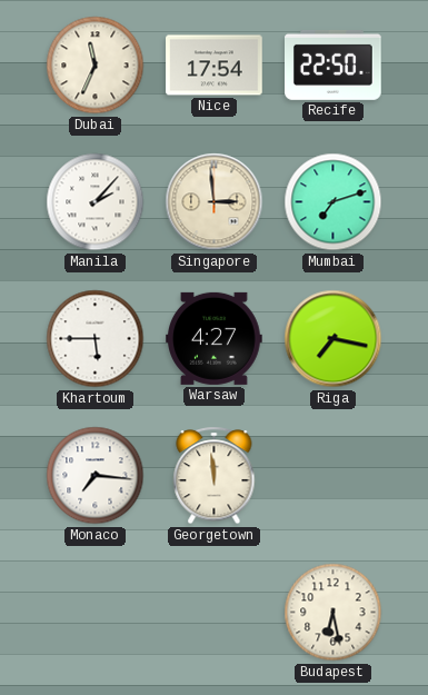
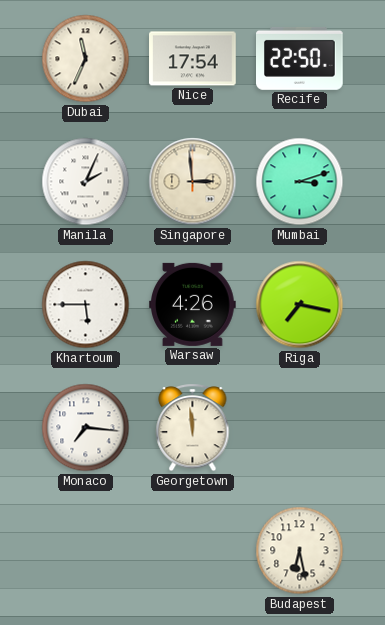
Manila: 2:07 -> 2:04 (86, 182)
Mumbai: 7:12 -> 3:12 (300, 182)
Warsaw: 4:27 -> 4:26 (193, 304)
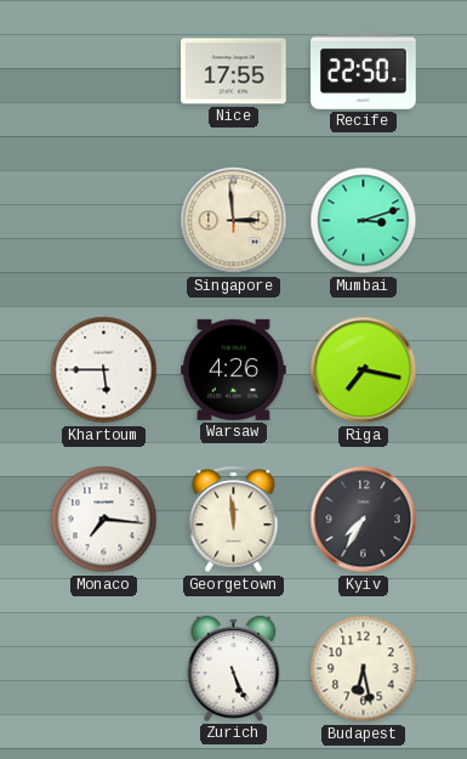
Dubai: 11:34 -> none (86, 59)
Nice: 17:54 -> 17:55 (234, 72)
Manila: 2:04 -> none (86, 182)
Kyiv: none -> 7:35 (364, 520)
Zurich: none -> 5:26 (234, 668)
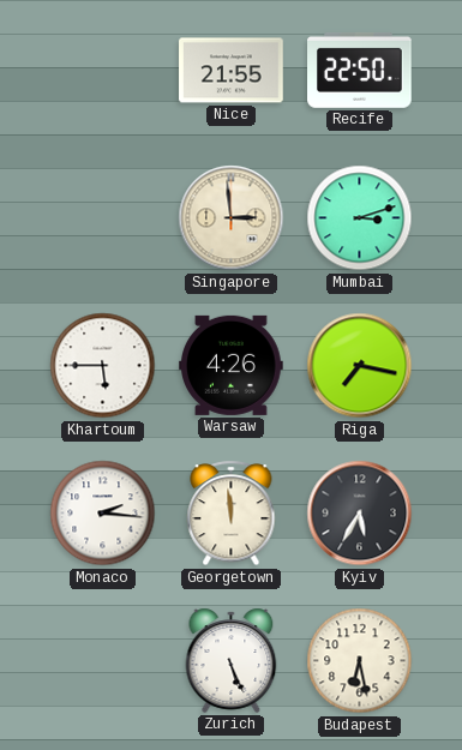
Nice: 17:55 -> 21:55 (232, 71)
Monaco: 7:16 -> 2:16 (103, 514)
Kyiv: 7:35 -> 5:35 (360, 514)
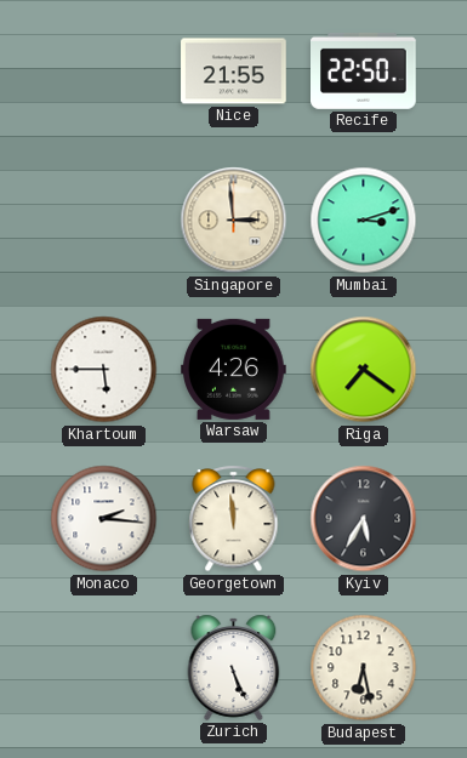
Riga: 7:17 -> 7:21 (364, 370)
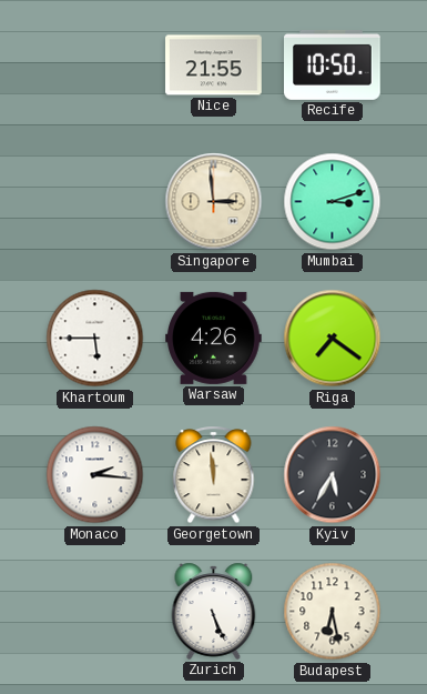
Recife: 22:50 -> 10:50 (333, 64)
